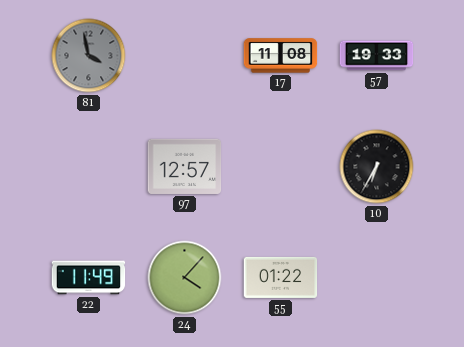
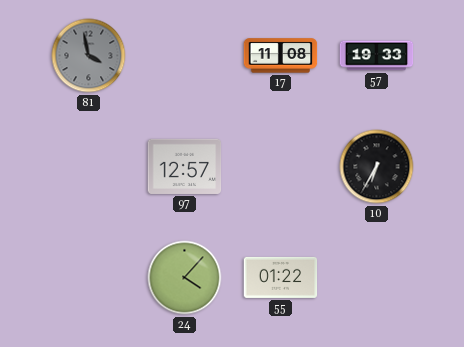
22: 11:49 -> none (89, 278)
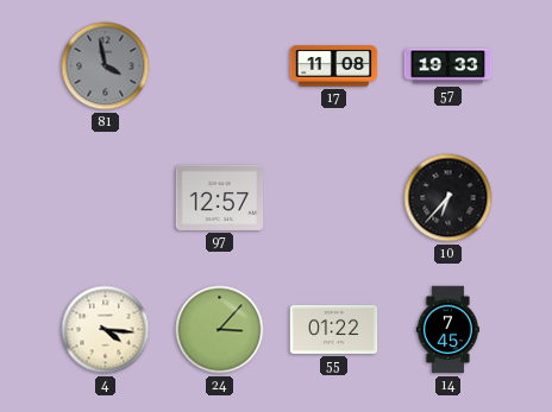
10: 6:35 -> 6:37 (448, 198)
4: none -> 4:16 (106, 330)
24: 4:07 -> 3:07 (220, 330)
14: none -> 7:45 (447, 330)
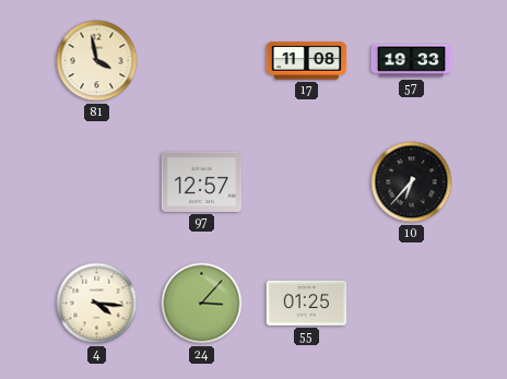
81 dial: grey -> cream (97, 61)
55: 01:22 -> 01:25 (307, 303)
14: 7:45 -> none (447, 330)
